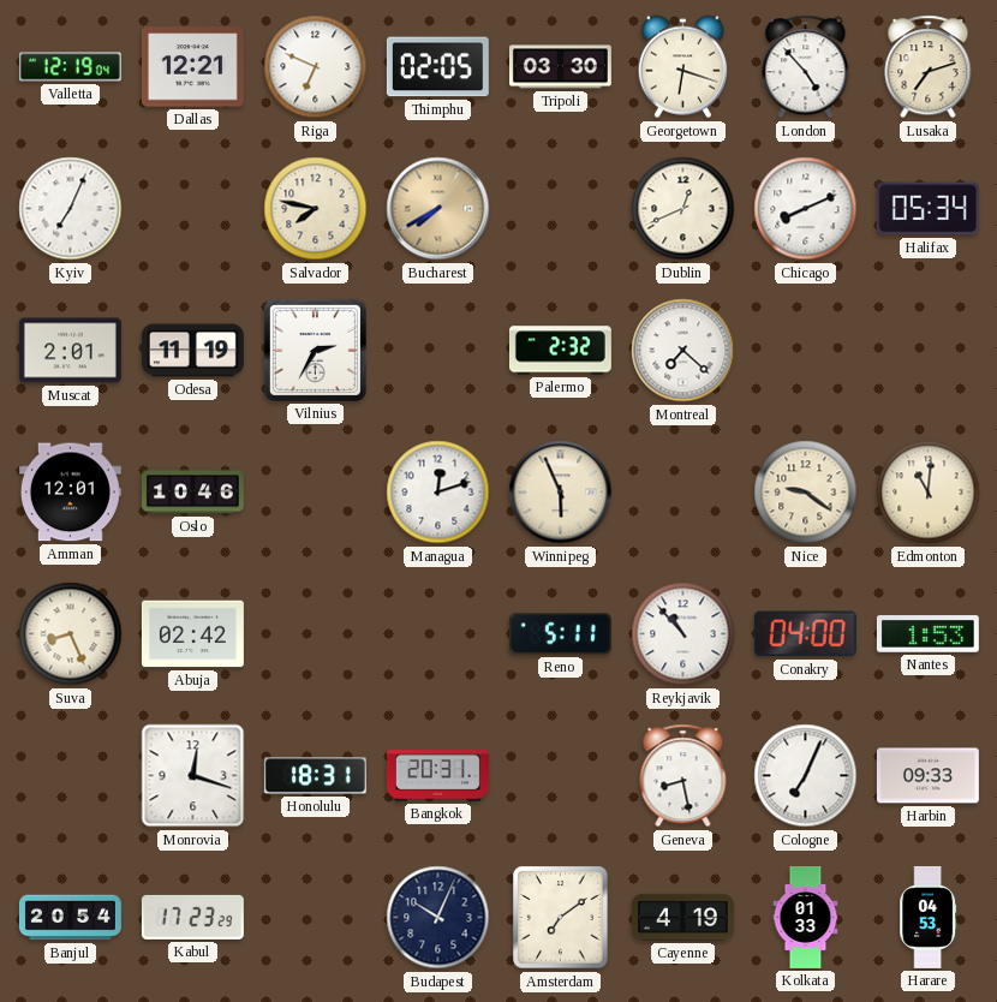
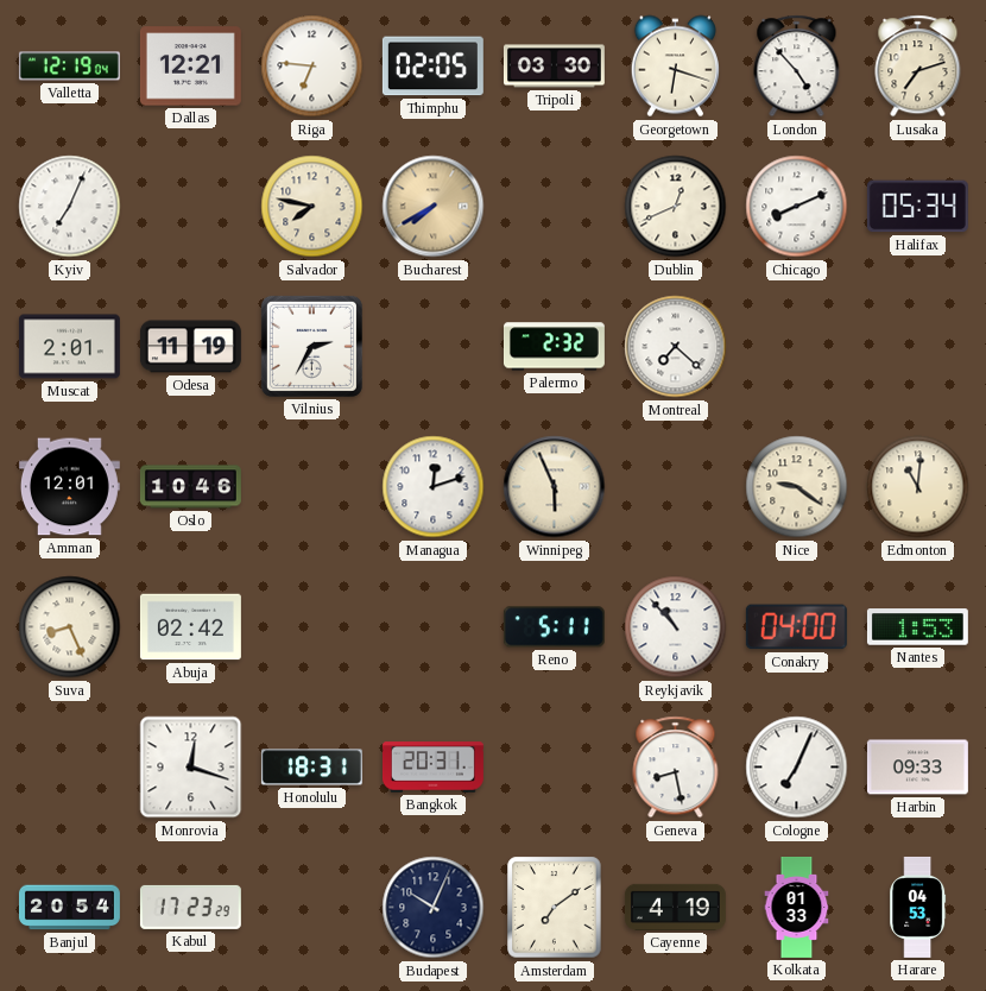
Riga: 6:49 -> 6:46 (312, 67)
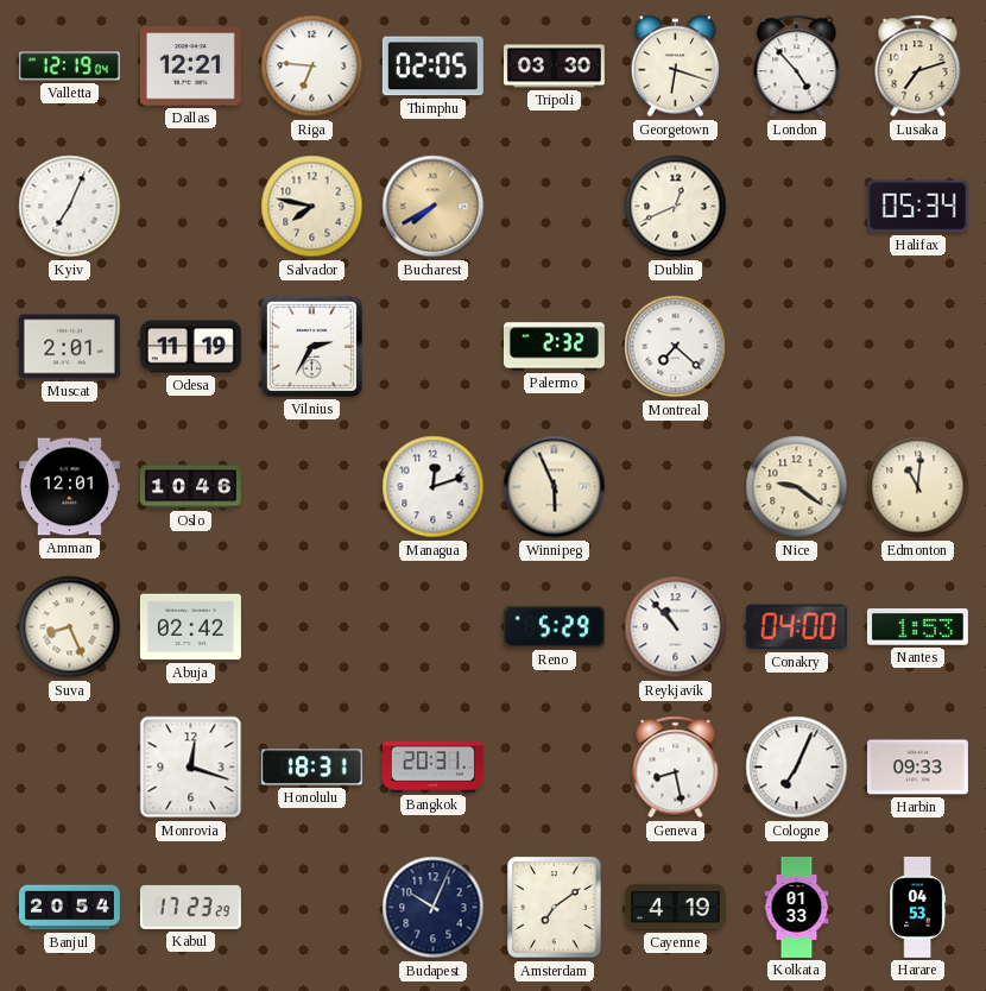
Chicago: 8:11 -> none (797, 207)
Reno: 5:11 -> 5:29 (554, 627)
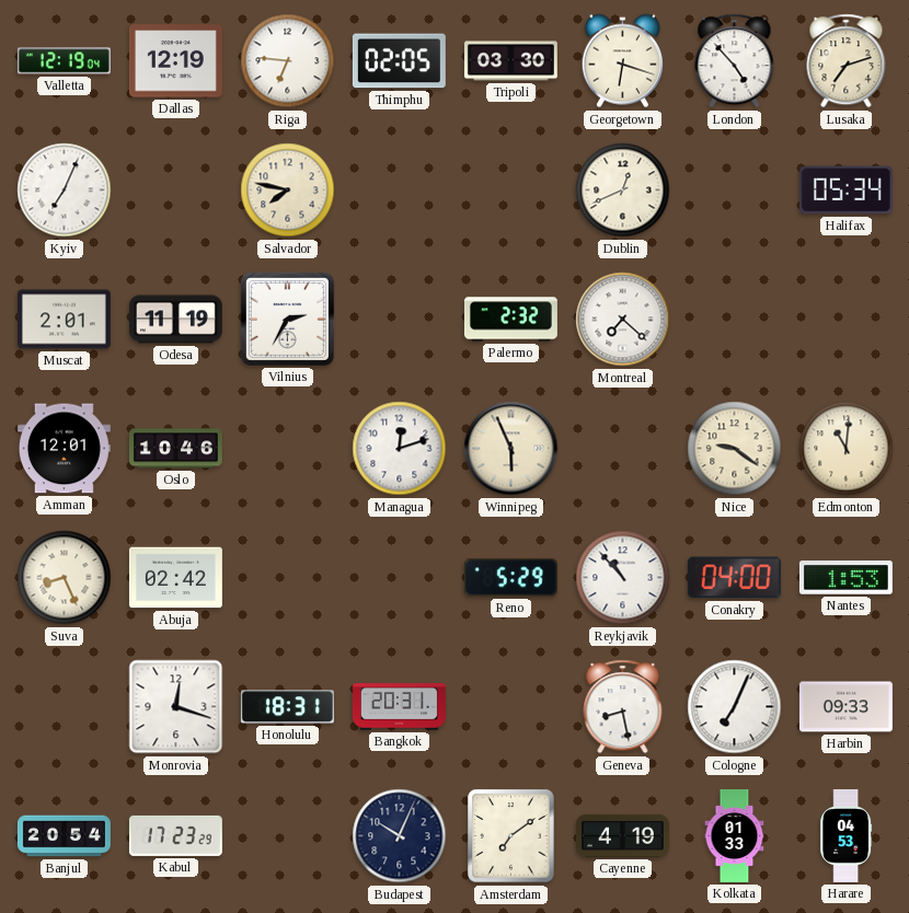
Dallas: 12:21 -> 12:19 (175, 61)
Bucharest: 7:40 -> none (434, 207)
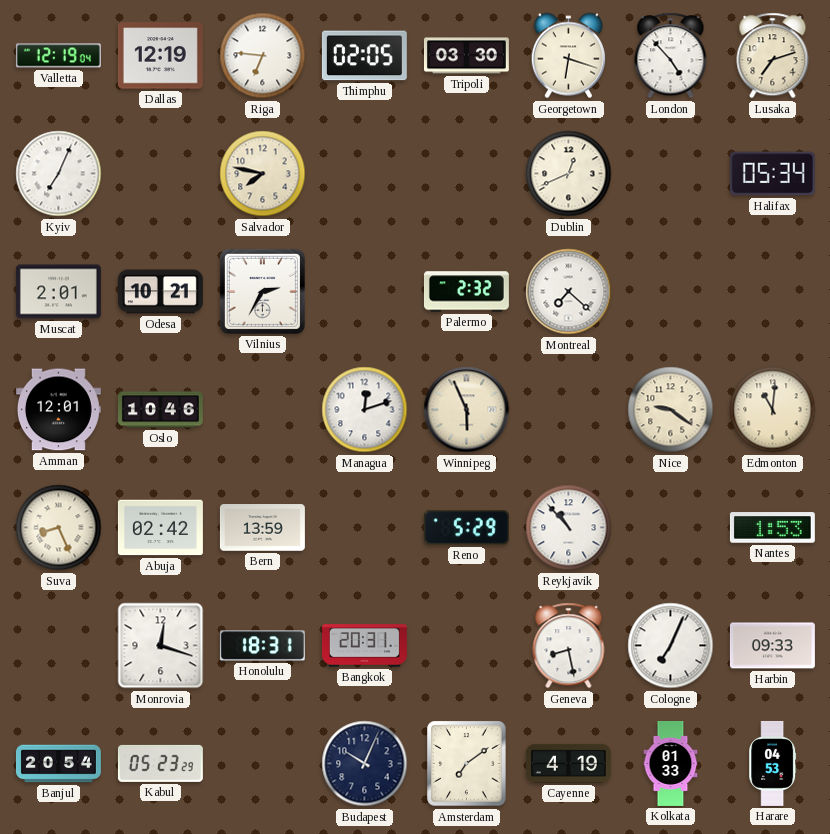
Odesa: 11:19 -> 10:21 (160, 292)
Bern: none -> 13:59 (262, 528)
Conakry: 04:00 -> none (734, 578)
Kabul: 17:23 -> 05:23 (160, 763)
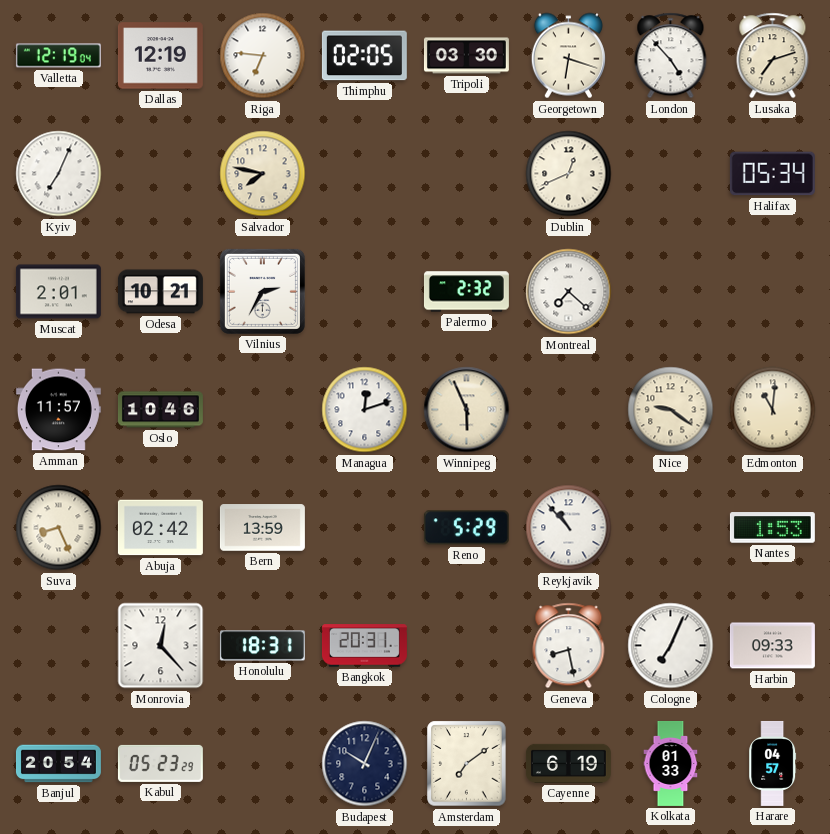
Amman: 12:01 -> 11:57 (58, 410)
Monrovia: 12:18 -> 12:23 (161, 646)
Cayenne: 4:19 -> 6:19 (568, 763)
Harare: 04:53 -> 04:57 (773, 763)
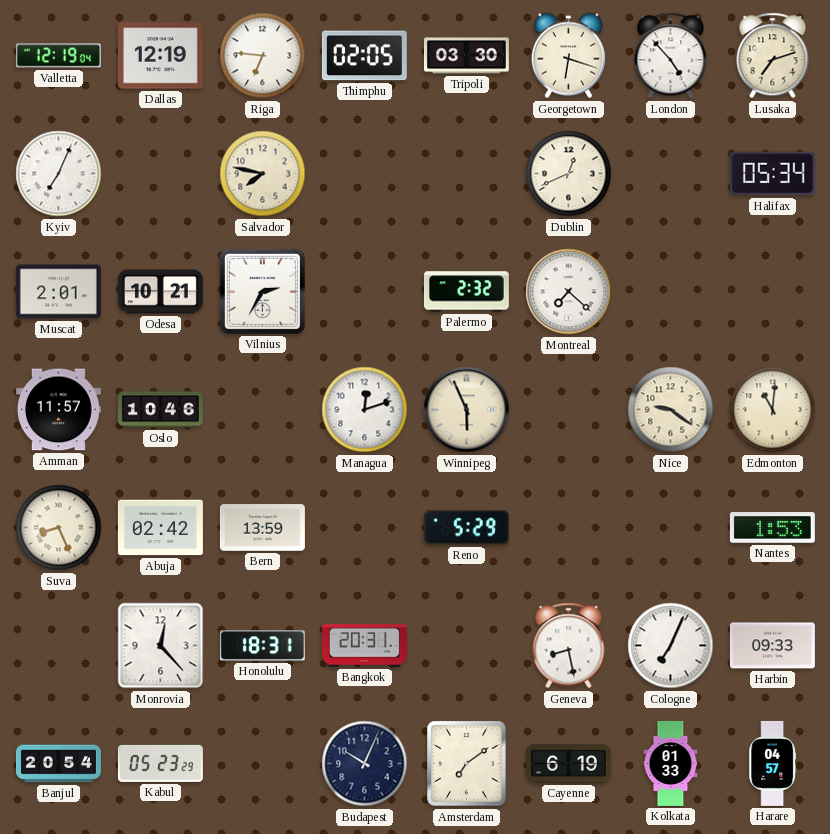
Reykjavik: 10:53 -> none (569, 528)
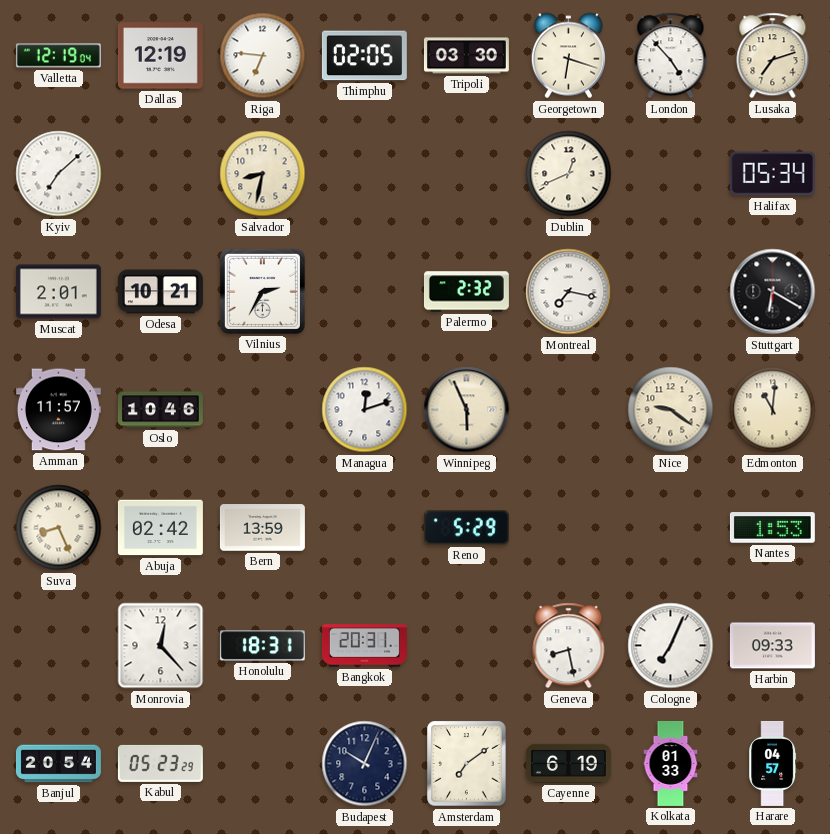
Kyiv: 7:04 -> 7:08 (59, 174)
Salvador: 7:47 -> 8:32 (263, 174)
Montreal: 7:22 -> 7:17 (569, 292)
Stuttgart: none -> 6:20 (773, 292)
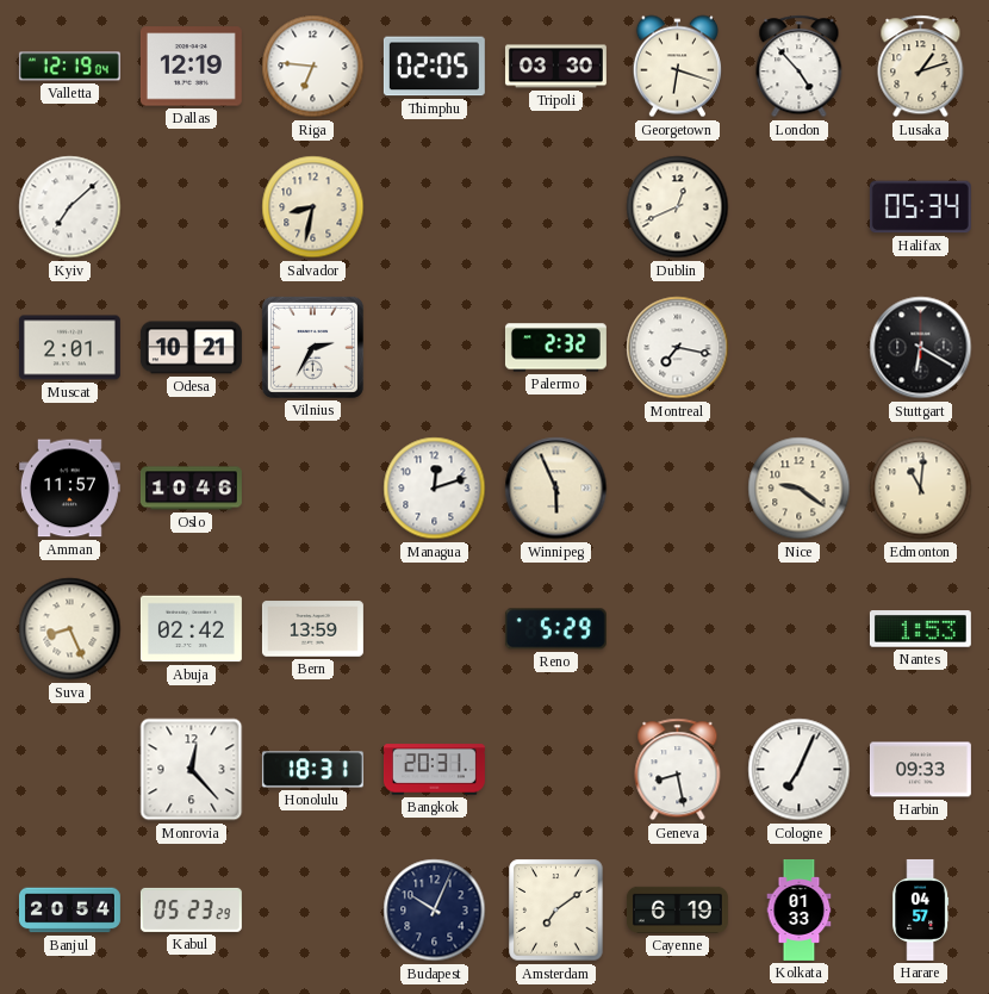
Lusaka: 7:12 -> 1:12 (921, 67)
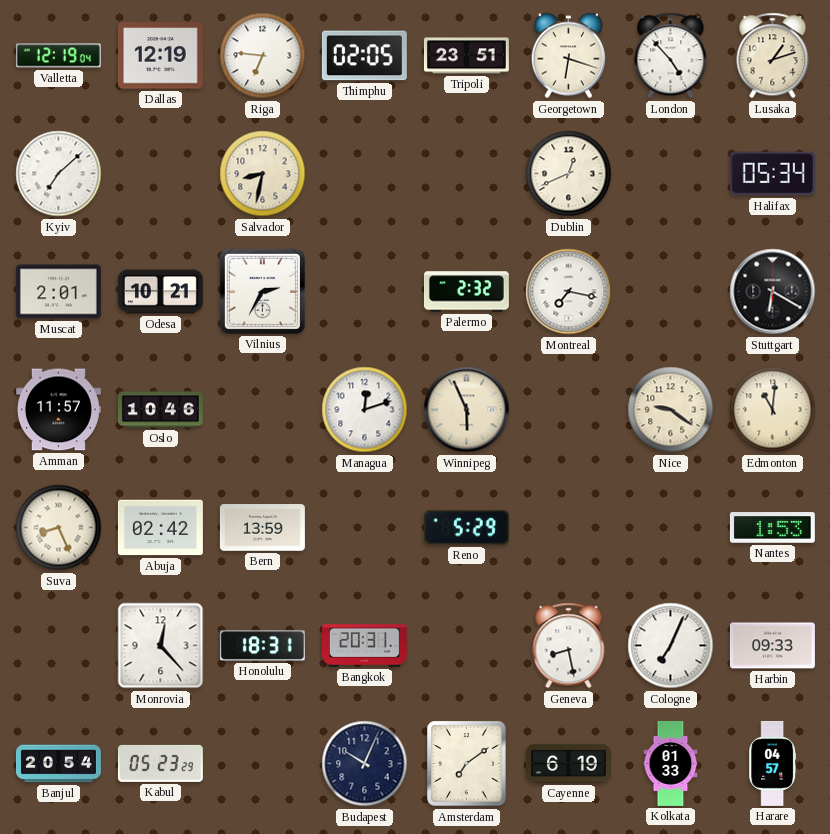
Tripoli: 03:30 -> 23:51 (466, 56)
